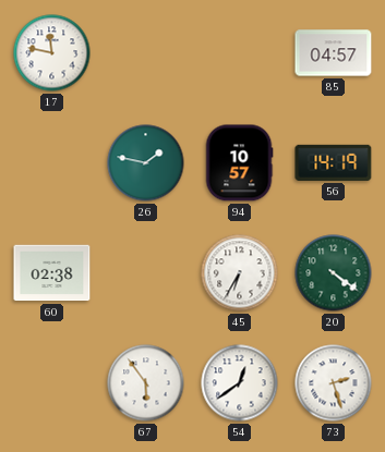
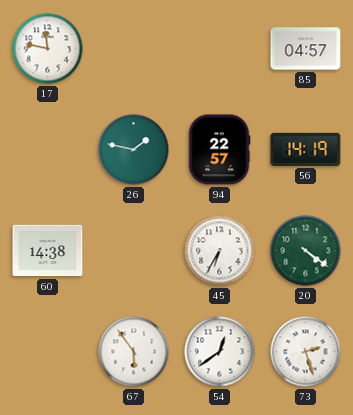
94: 10:57 -> 22:57 (219, 150)
60: 02:38 -> 14:38 (48, 251)
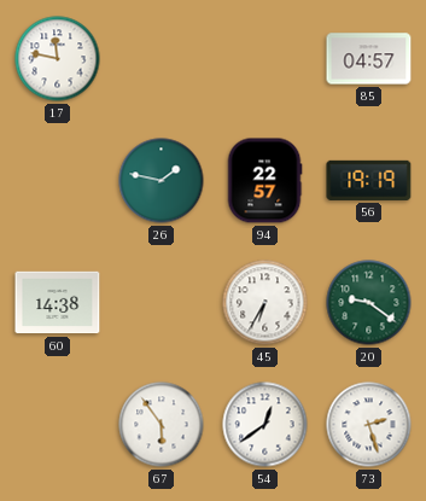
56: 14:19 -> 19:19 (369, 180)
20: 4:21 -> 9:21 (369, 303)
